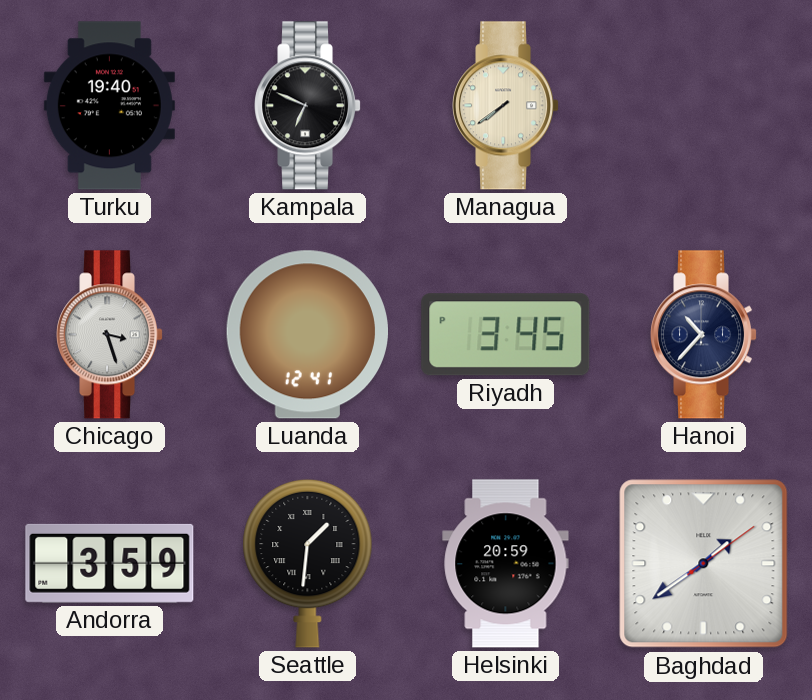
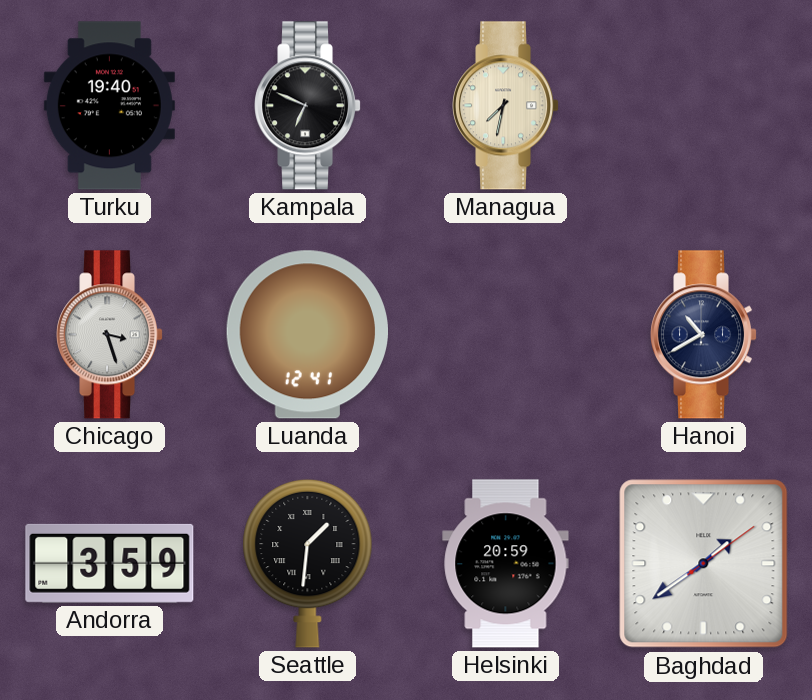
Managua: 7:39 -> 7:32 (506, 106)
Riyadh: 3:45 -> none (506, 335)
Hanoi: 10:37 -> 10:40 (704, 335)
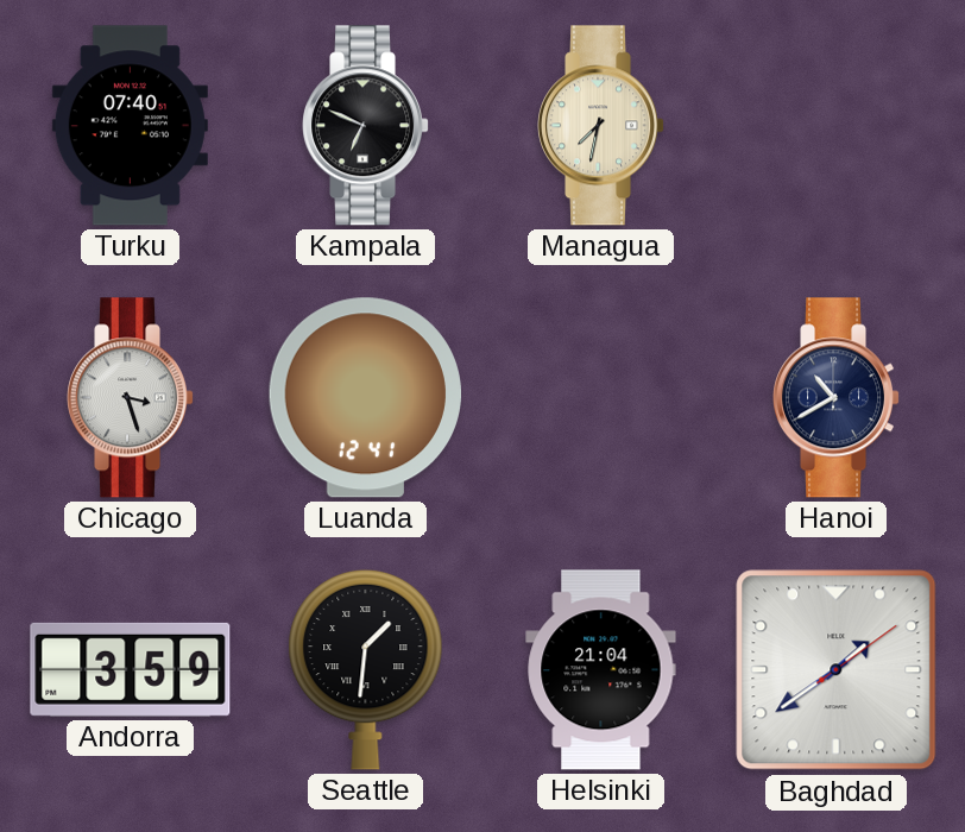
Turku: 19:40 -> 07:40 (130, 126)
Helsinki: 20:59 -> 21:04 (601, 670)
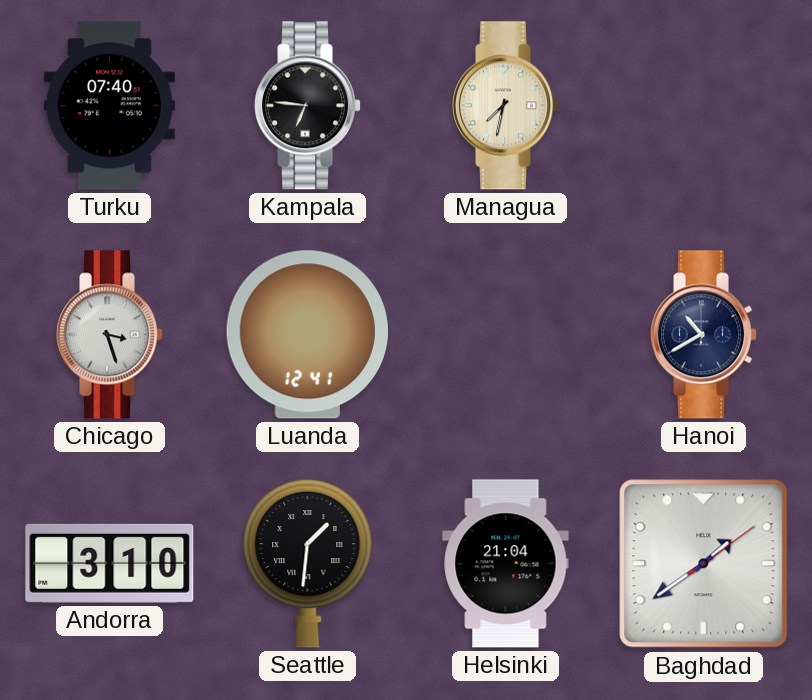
Kampala: 6:49 -> 6:46 (308, 106)
Andorra: 3:59 -> 3:10 (110, 563)
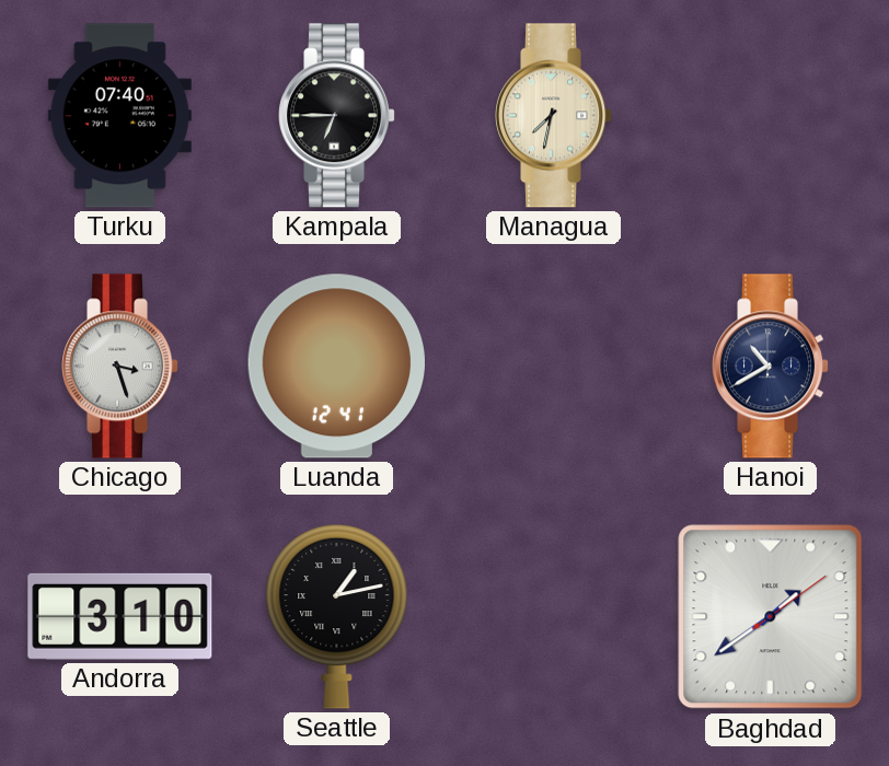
Kampala: 6:46 -> 6:45 (337, 116)
Seattle: 1:31 -> 1:13 (337, 616)
Helsinki: 21:04 -> none (506, 564)
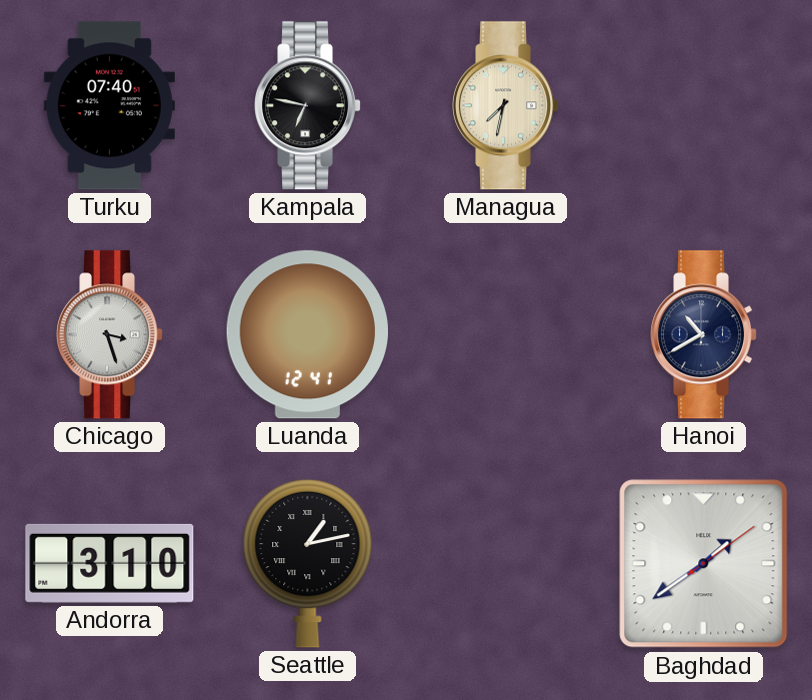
Kampala: 6:45 -> 6:47 (308, 106)
